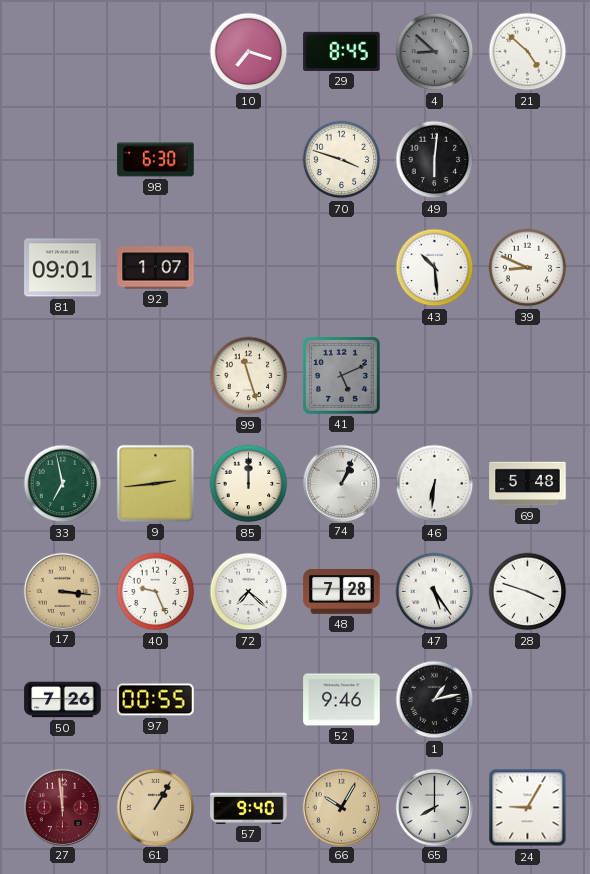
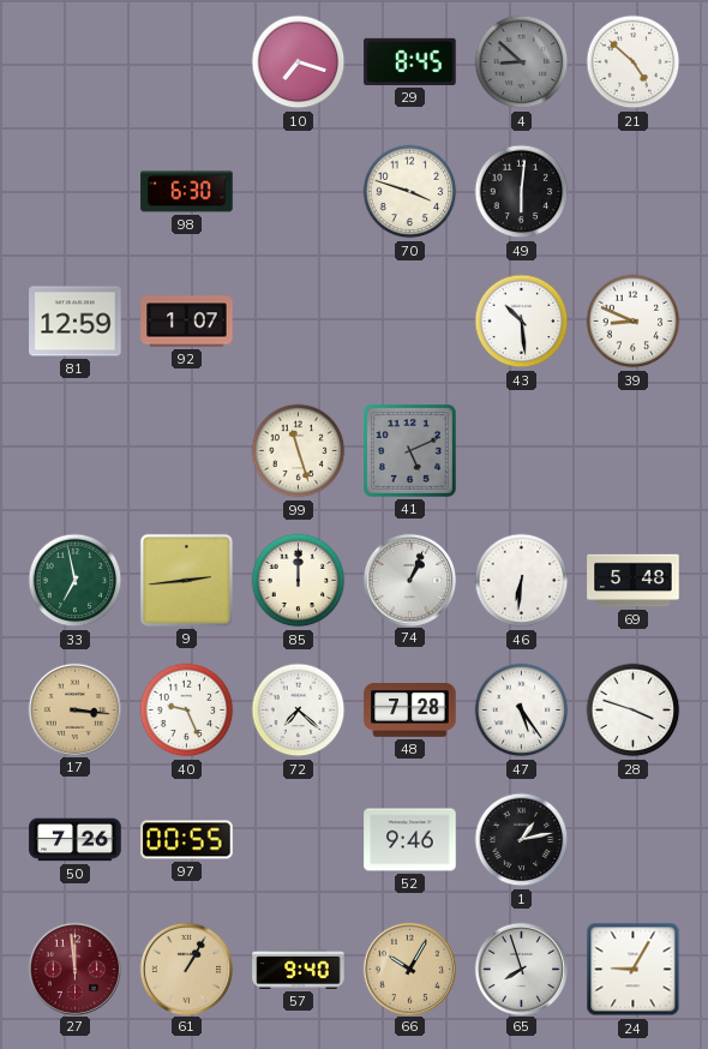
81: 09:01 -> 12:59 (76, 322)
65: 8:00 -> 7:57 (521, 969)
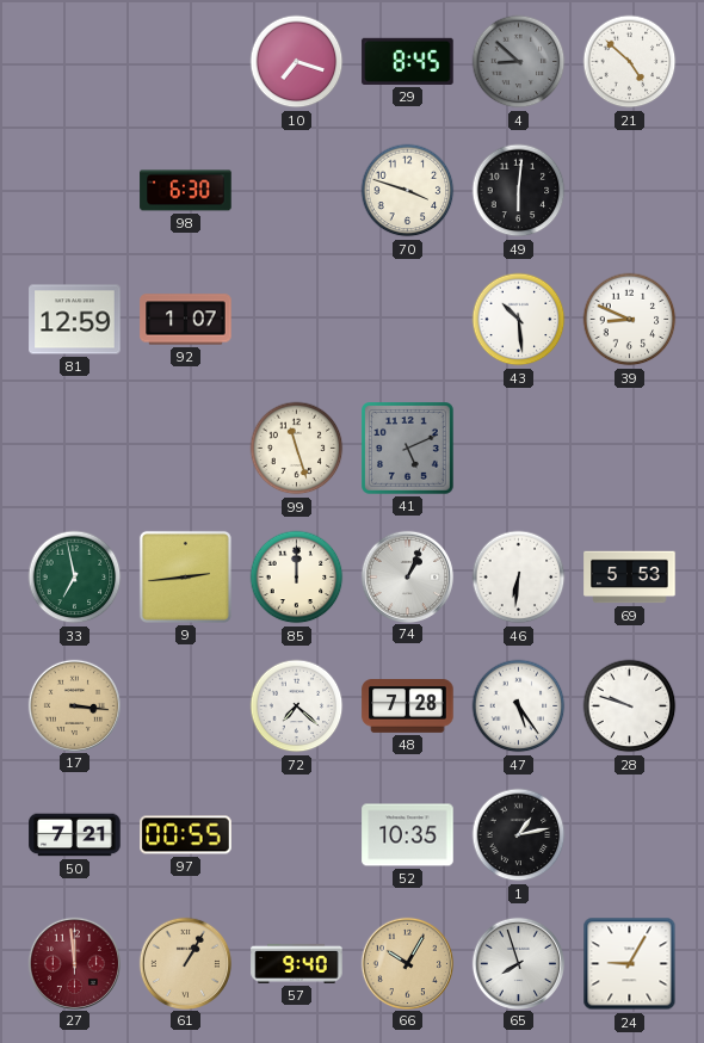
69: 5:48 -> 5:53 (630, 578)
40: 9:26 -> none (187, 711)
28: 3:48 -> 9:48 (630, 706)
50: 7:26 -> 7:21 (75, 835)
52: 9:46 -> 10:35 (408, 835)
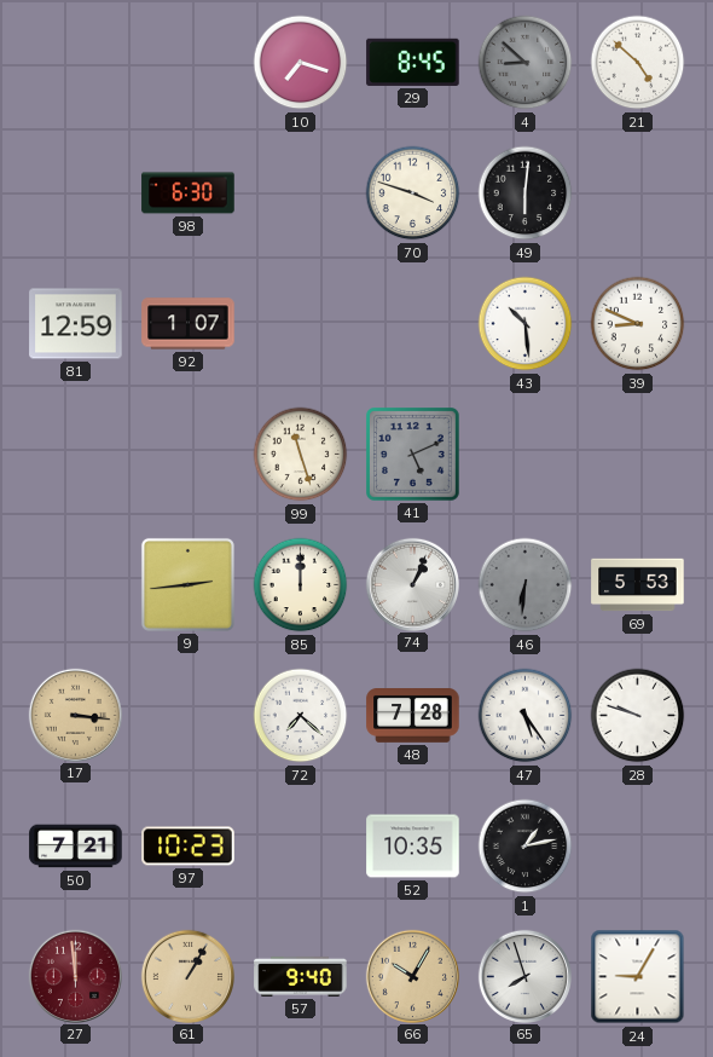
33: 6:58 -> none (75, 578)
46 dial: white -> grey (526, 585)
97: 00:55 -> 10:23 (189, 847)
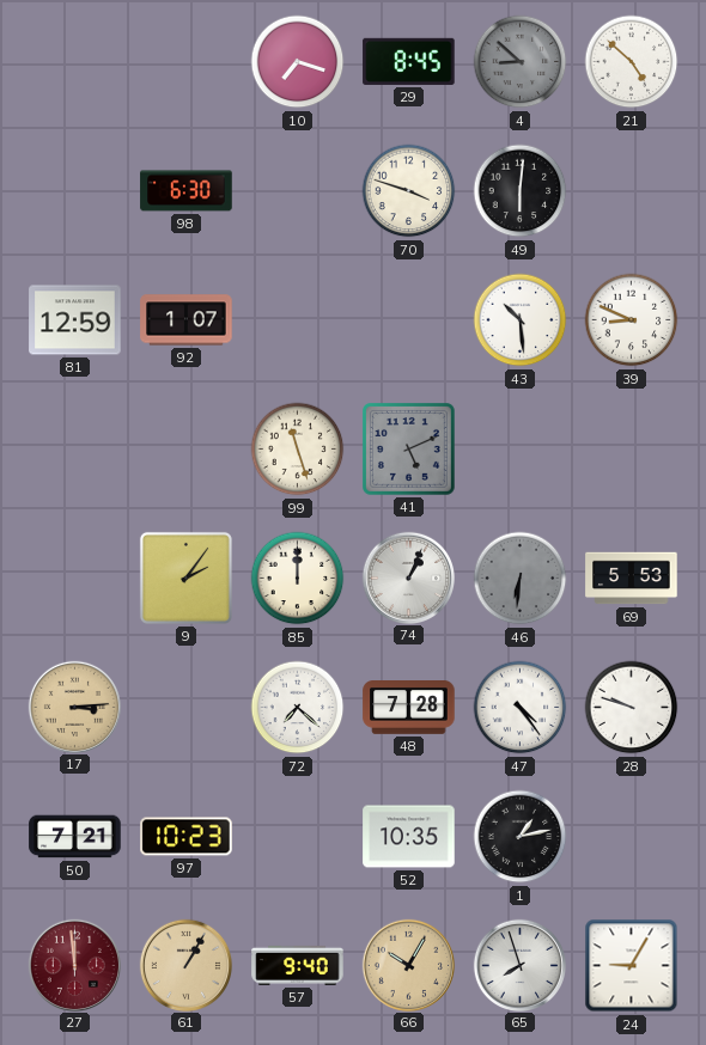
9: 2:44 -> 2:06 (185, 577)
17: 3:16 -> 3:14 (74, 707)
47: 5:24 -> 4:24 (521, 708)
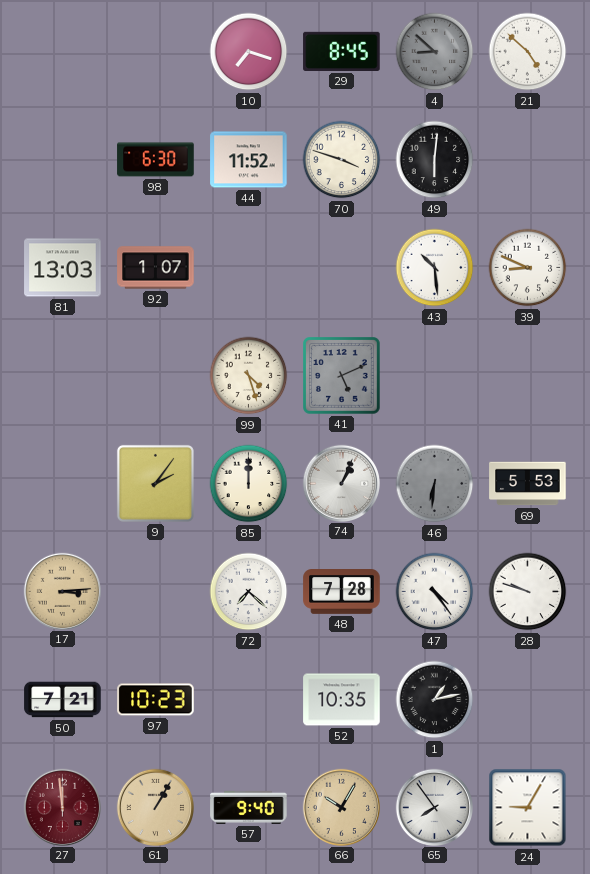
44: none -> 11:52 (249, 160)
81: 12:59 -> 13:03 (63, 268)
99: 11:27 -> 4:27 (249, 376)
65: 7:57 -> 7:54 (434, 807)
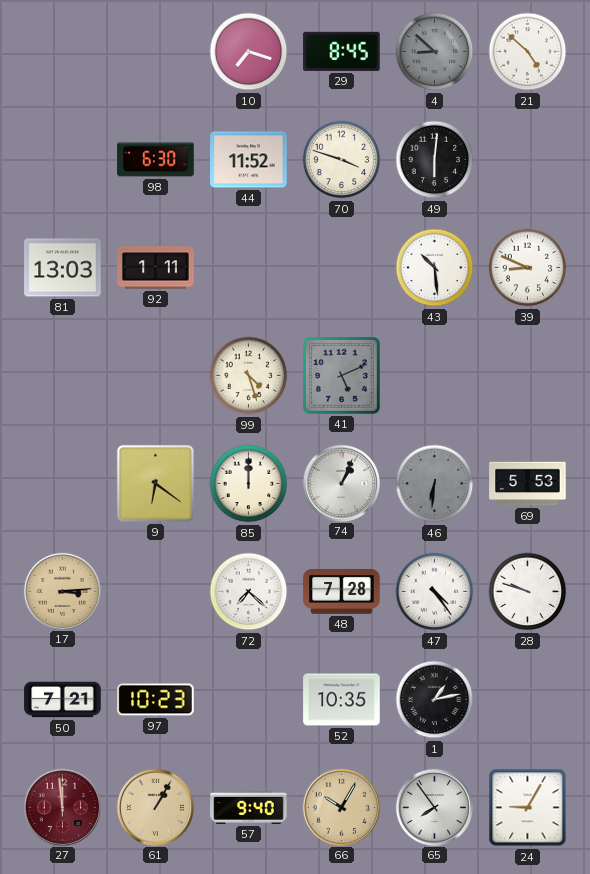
92: 1:07 -> 1:11 (156, 268)
9: 2:06 -> 6:21 (155, 483)
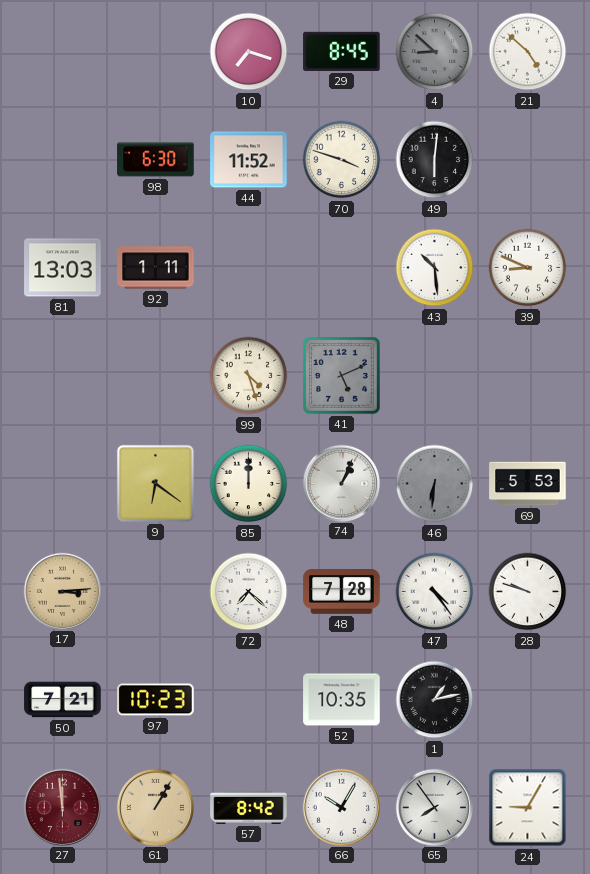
57: 9:40 -> 8:42 (249, 807)
66 dial: champagne -> white (341, 807)
